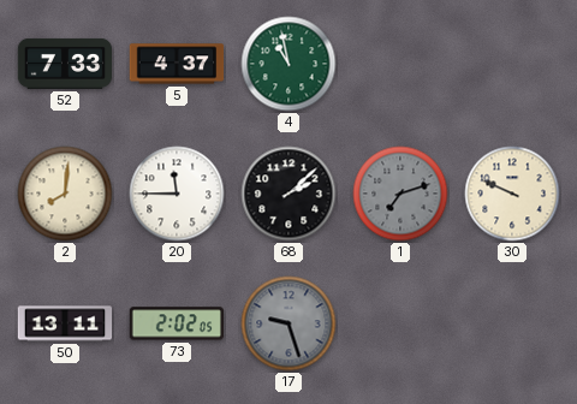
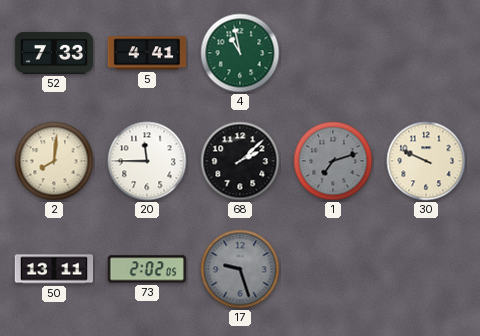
5: 4:37 -> 4:41 (147, 53)
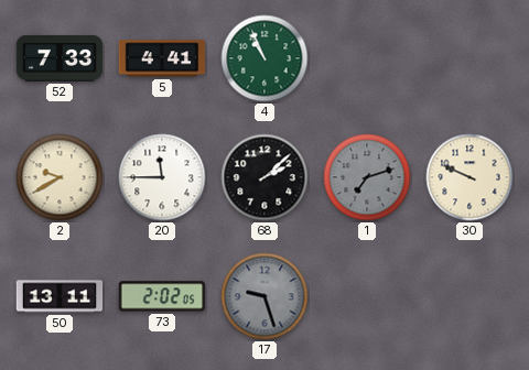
4: 10:58 -> 10:56 (264, 58)
2: 8:01 -> 9:40 (60, 177)
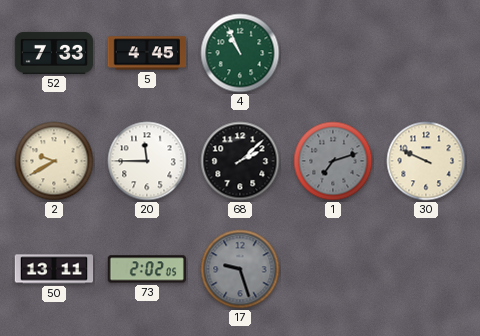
5: 4:41 -> 4:45 (147, 53)
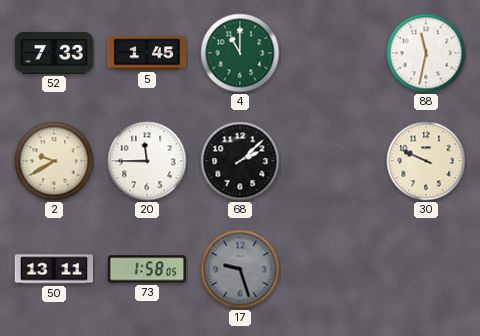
5: 4:45 -> 1:45 (147, 53)
4: 10:56 -> 11:00 (240, 53)
88: none -> 11:32 (426, 53)
1: 7:12 -> none (333, 161)
73: 2:02 -> 1:58 (146, 269)
